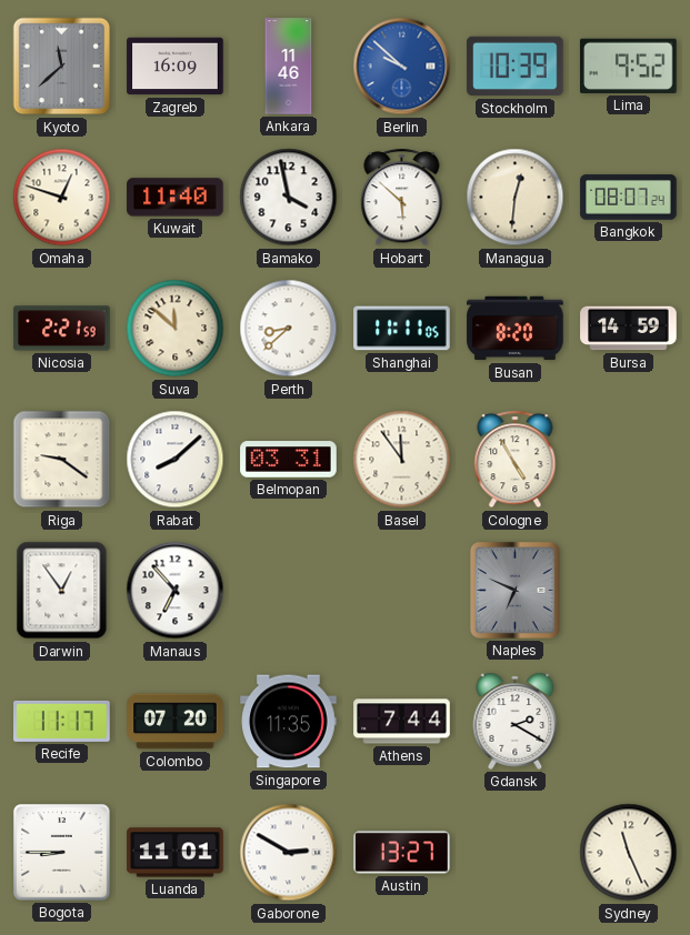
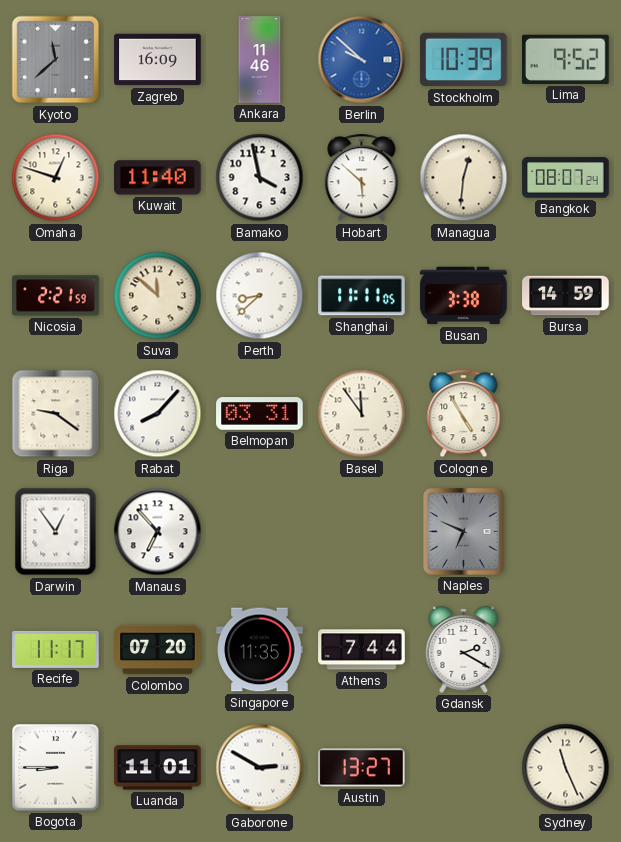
Busan: 8:20 -> 3:38 (464, 296)
Rabat: 8:08 -> 8:07 (158, 414)
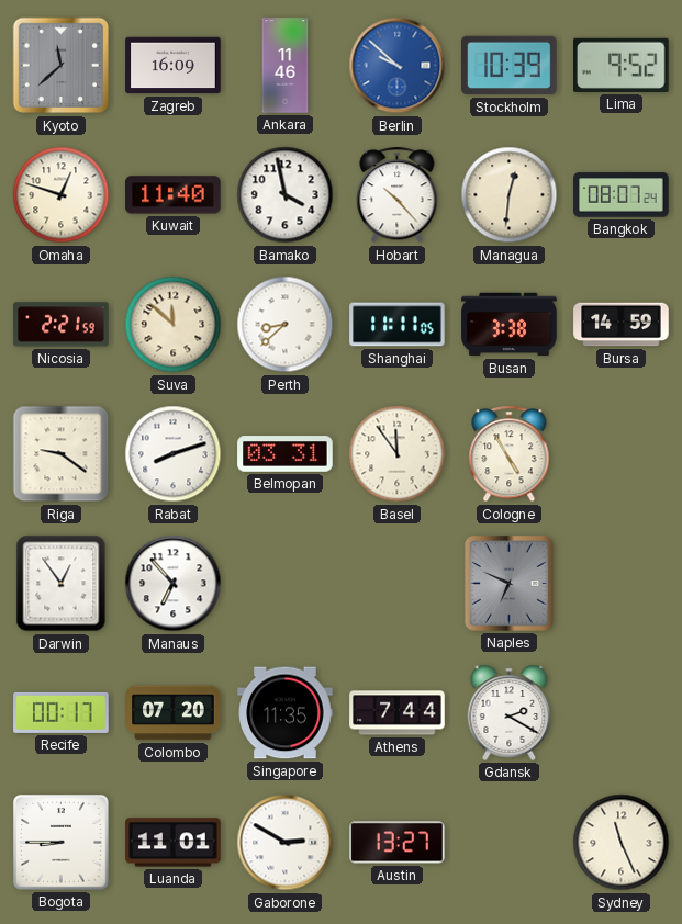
Hobart: 5:52 -> 10:23 (398, 195)
Rabat: 8:07 -> 8:12 (174, 454)
Recife: 11:17 -> 00:17 (62, 712)
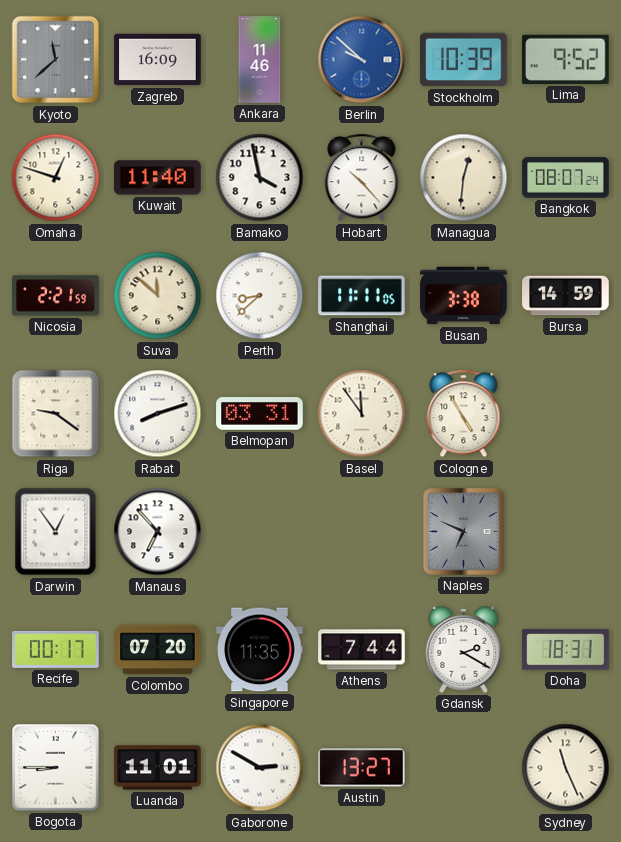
Doha: none -> 18:31 (566, 650)
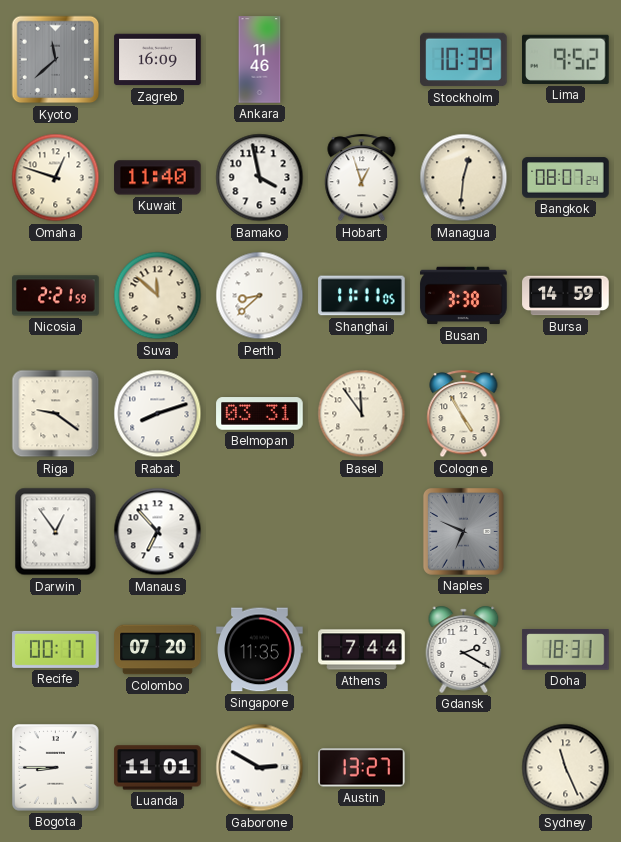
Berlin: 9:52 -> none (362, 60)
Hobart: 10:23 -> 12:57 (362, 178)
